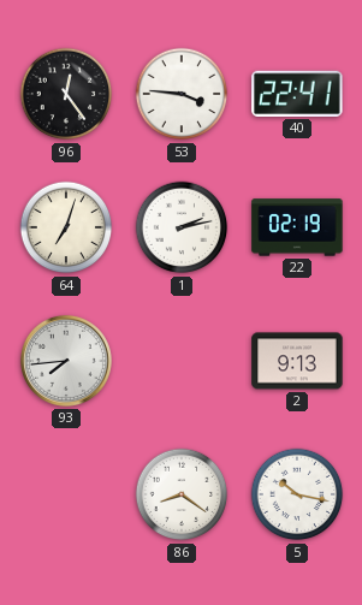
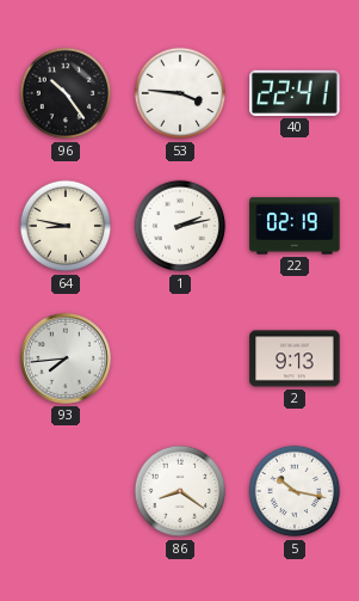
96: 12:24 -> 10:24 (66, 93)
64: 7:03 -> 8:47 (66, 226)
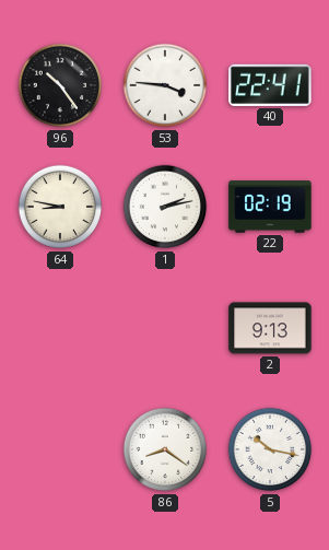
93: 7:44 -> none (66, 358)
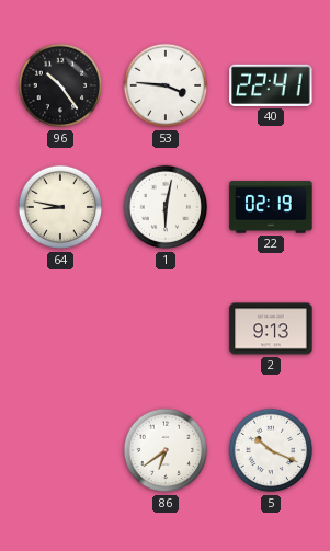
1: 2:13 -> 6:02 (166, 207)
86: 8:21 -> 6:39 (166, 450)
5: 10:17 -> 10:19 (271, 450)
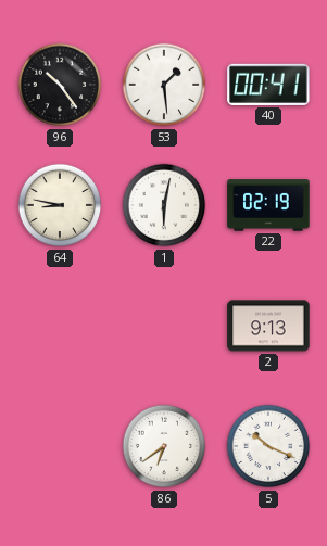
53: 3:46 -> 1:29 (164, 85)
40: 22:41 -> 00:41 (268, 85)
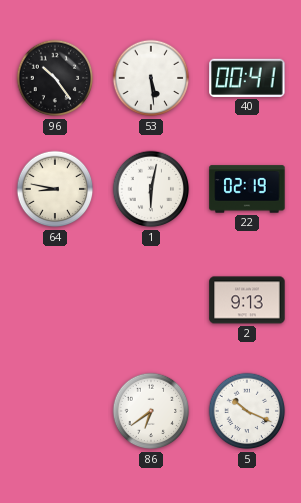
53: 1:29 -> 5:29 (151, 78)
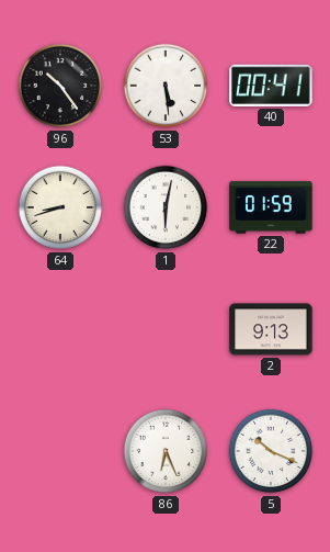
64: 8:47 -> 8:42 (60, 207)
22: 02:19 -> 01:59 (271, 207)
86: 6:39 -> 6:26 (166, 451)
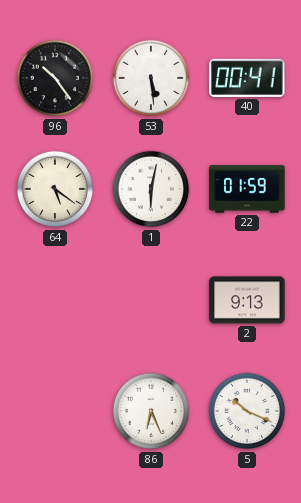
64: 8:42 -> 5:21 (55, 189)
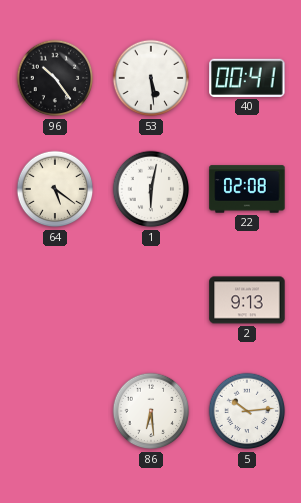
22: 01:59 -> 02:08 (247, 189)
86: 6:26 -> 6:29 (151, 411)
5: 10:19 -> 10:14 (247, 411)
